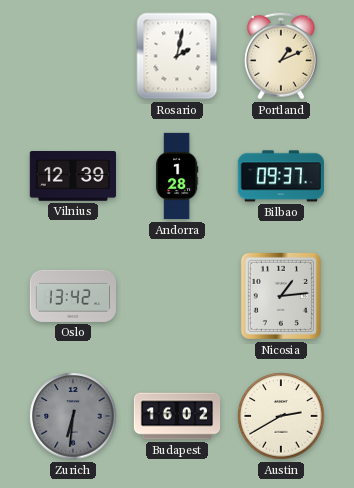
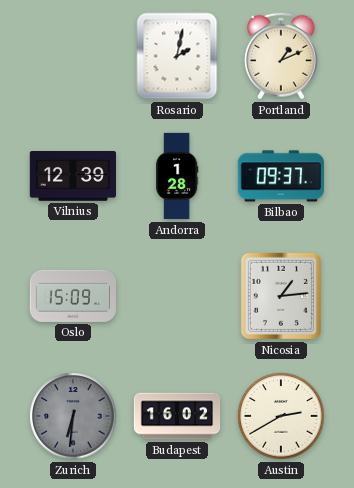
Oslo: 13:42 -> 15:09 (72, 296)
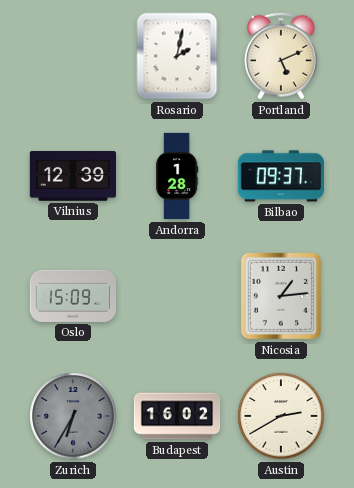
Portland: 1:11 -> 5:11 (281, 56)
Zurich: 6:31 -> 6:35 (73, 416)
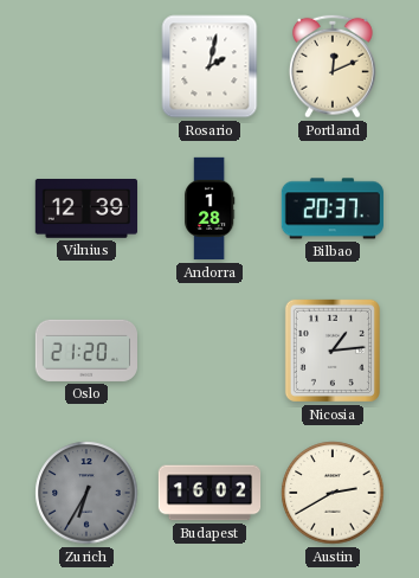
Portland: 5:11 -> 12:11 (333, 66)
Bilbao: 09:37 -> 20:37 (333, 208)
Oslo: 15:09 -> 21:20 (85, 351)
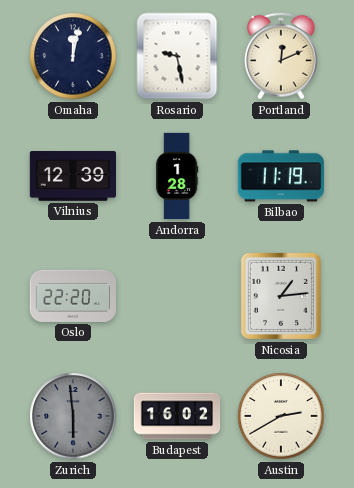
Omaha: none -> 12:02 (73, 56)
Rosario: 2:02 -> 9:28 (177, 56)
Bilbao: 20:37 -> 11:19 (281, 176)
Oslo: 21:20 -> 22:20 (72, 296)
Zurich: 6:35 -> 5:59 (73, 416)
